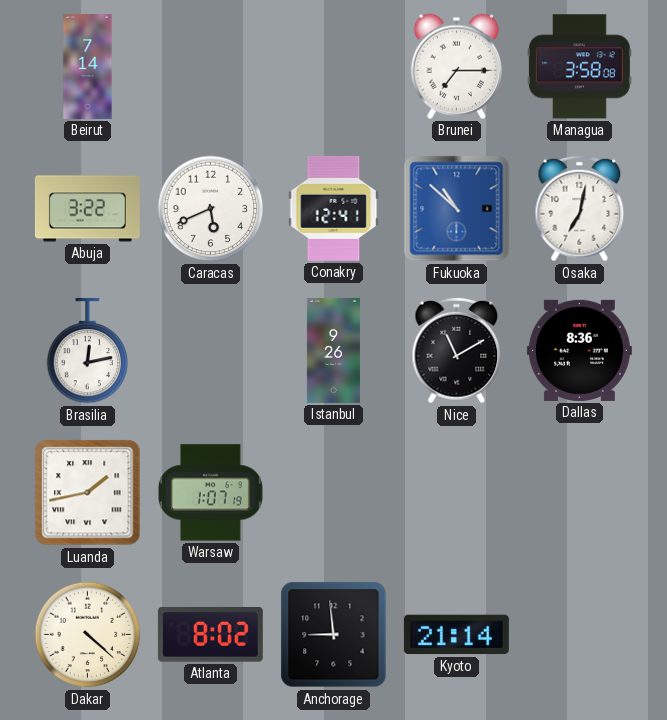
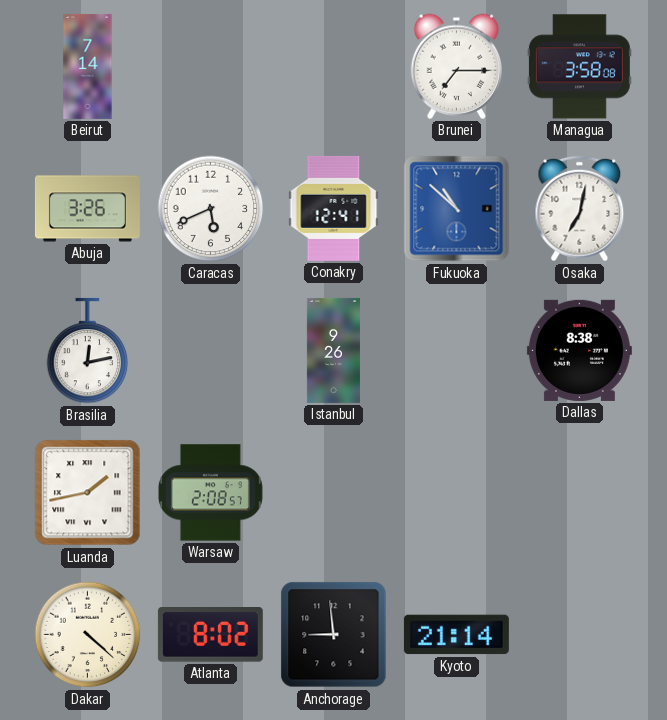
Abuja: 3:22 -> 3:26 (87, 209)
Nice: 11:10 -> none (457, 351)
Dallas: 8:36 -> 8:38 (579, 350)
Warsaw: 1:07 -> 2:08 (210, 493)
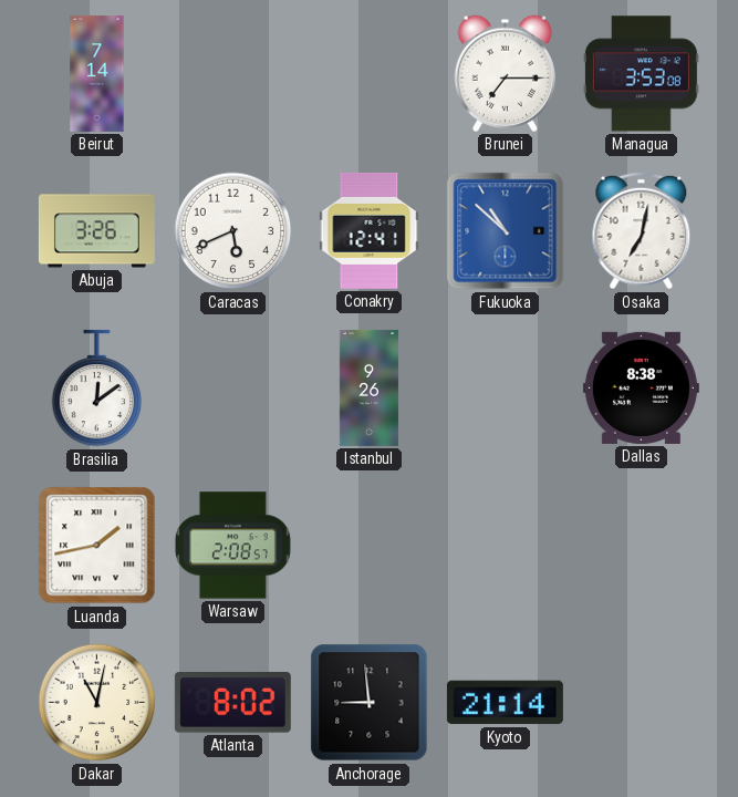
Managua: 3:58 -> 3:53 (641, 74)
Brasilia: 12:13 -> 12:09 (97, 389)
Dakar: 4:22 -> 11:02 (97, 703)
